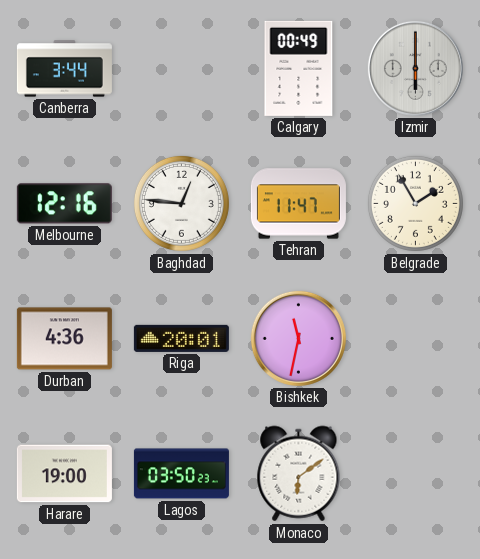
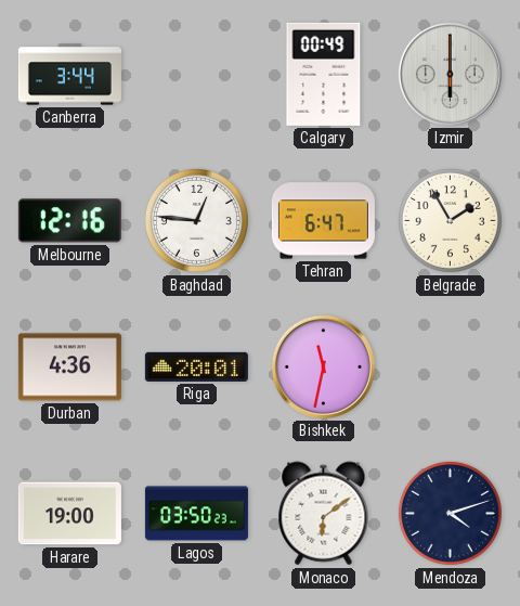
Tehran: 11:47 -> 6:47 (323, 221)
Mendoza: none -> 4:12 (450, 513)
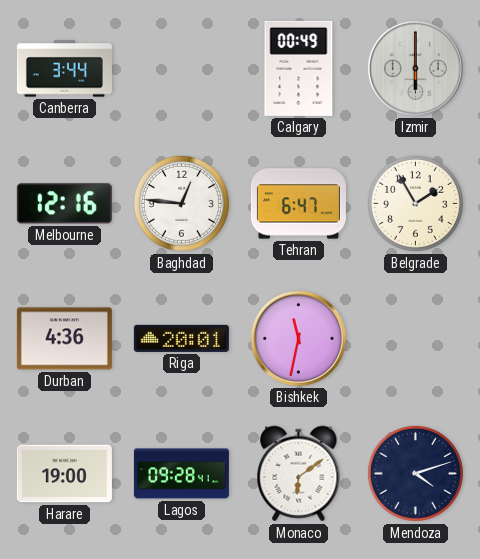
Lagos: 03:50 -> 09:28 (181, 474)
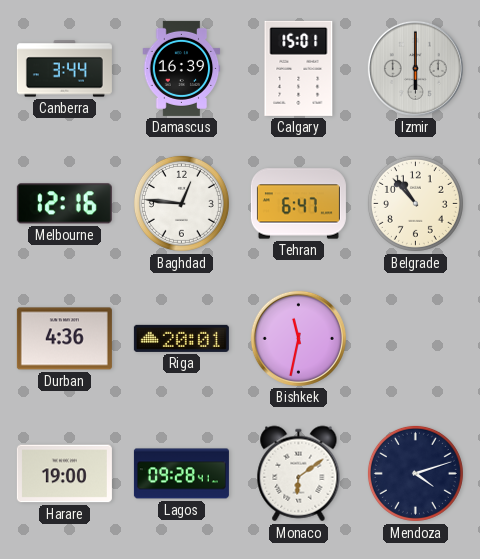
Damascus: none -> 16:39 (182, 68)
Calgary: 00:49 -> 15:01 (299, 68)
Belgrade: 1:55 -> 10:53 (415, 203)
